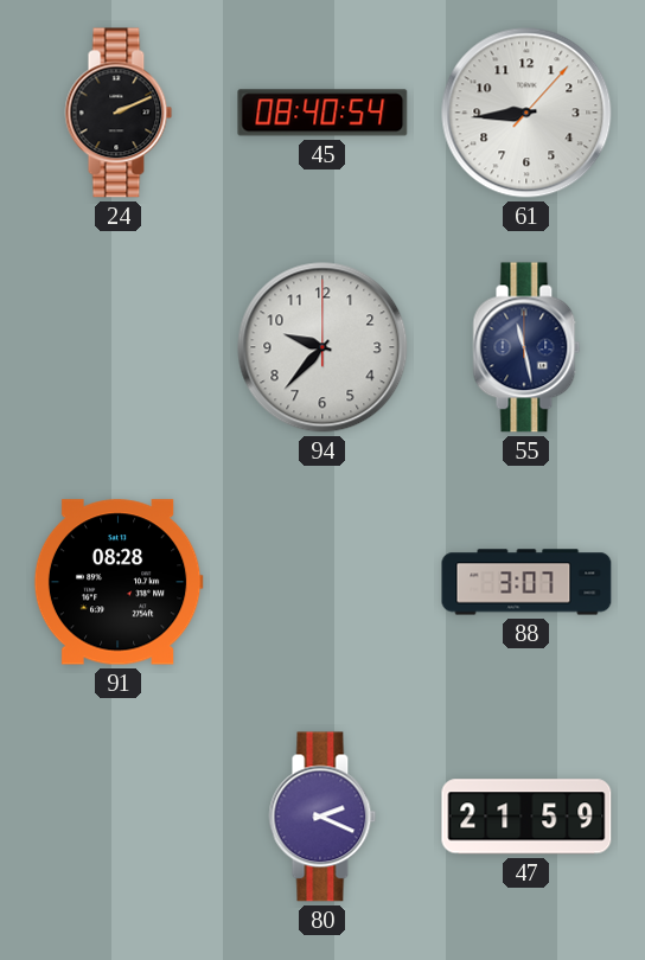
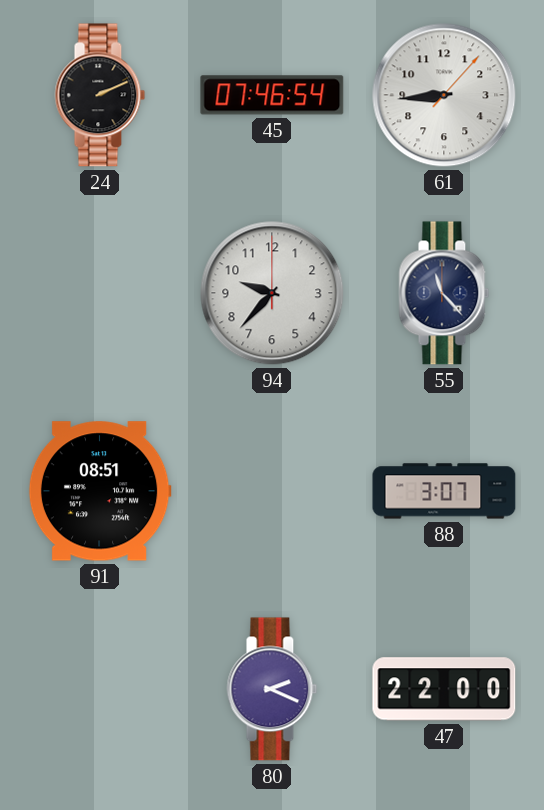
45: 08:40 -> 07:46 (272, 95)
55: 11:28 -> 11:23 (444, 293)
91: 08:28 -> 08:51 (100, 491)
47: 21:59 -> 22:00 (444, 689)
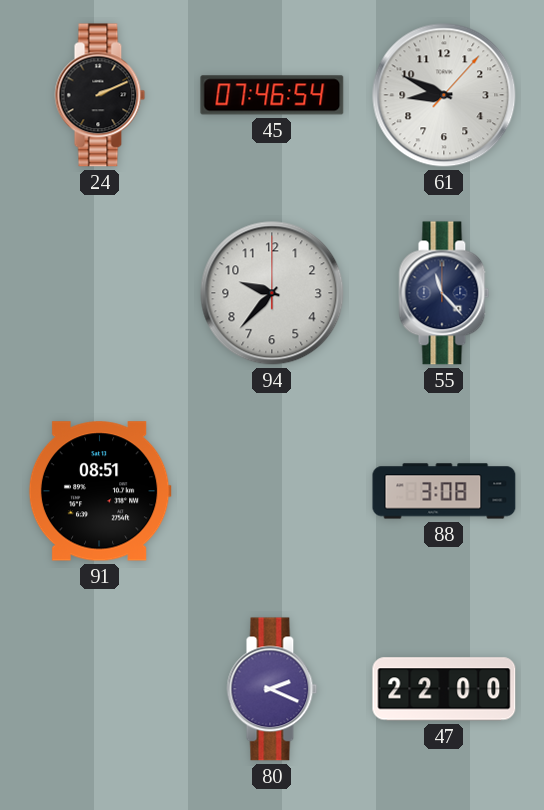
61: 8:44 -> 8:49 (444, 95)
88: 3:07 -> 3:08 (444, 491)
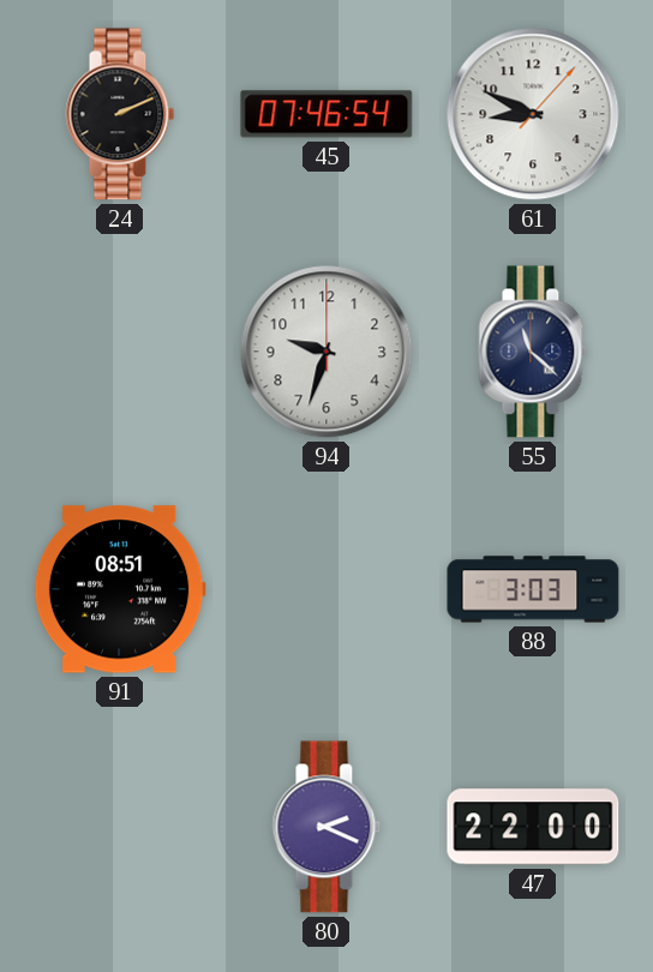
94: 9:37 -> 9:33 (326, 352)
55: 11:23 -> 11:22 (533, 352)
88: 3:08 -> 3:03 (533, 589)
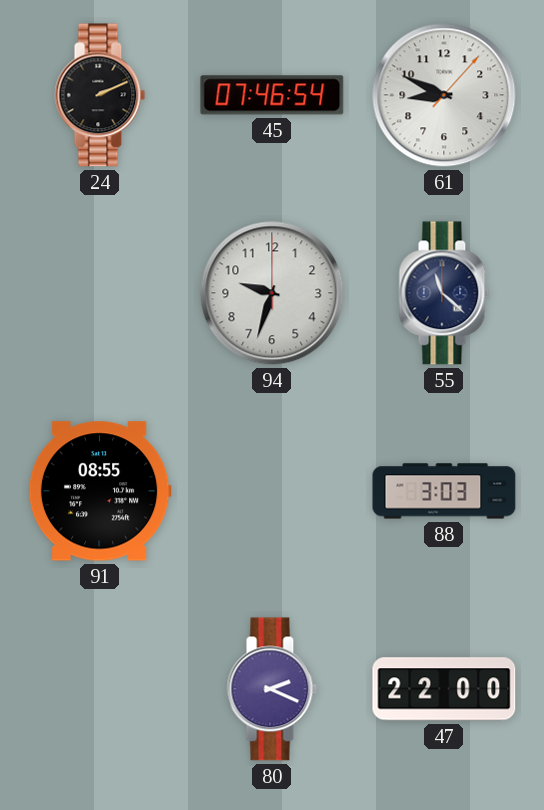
91: 08:51 -> 08:55 (100, 491)
